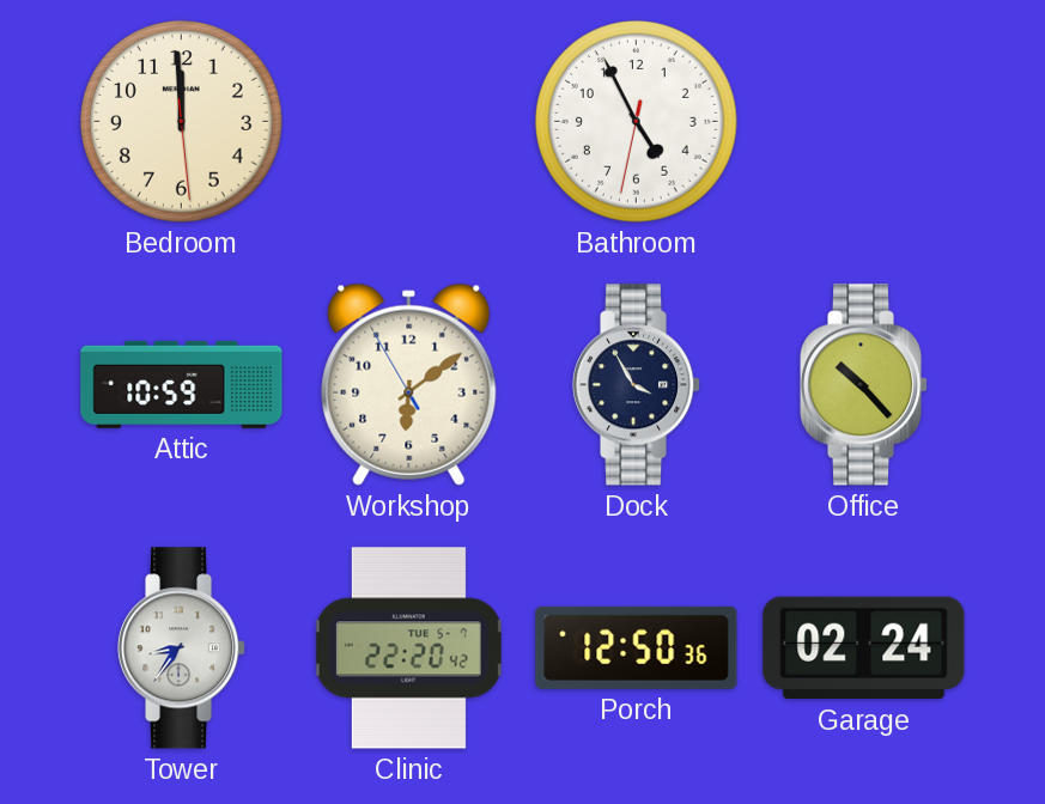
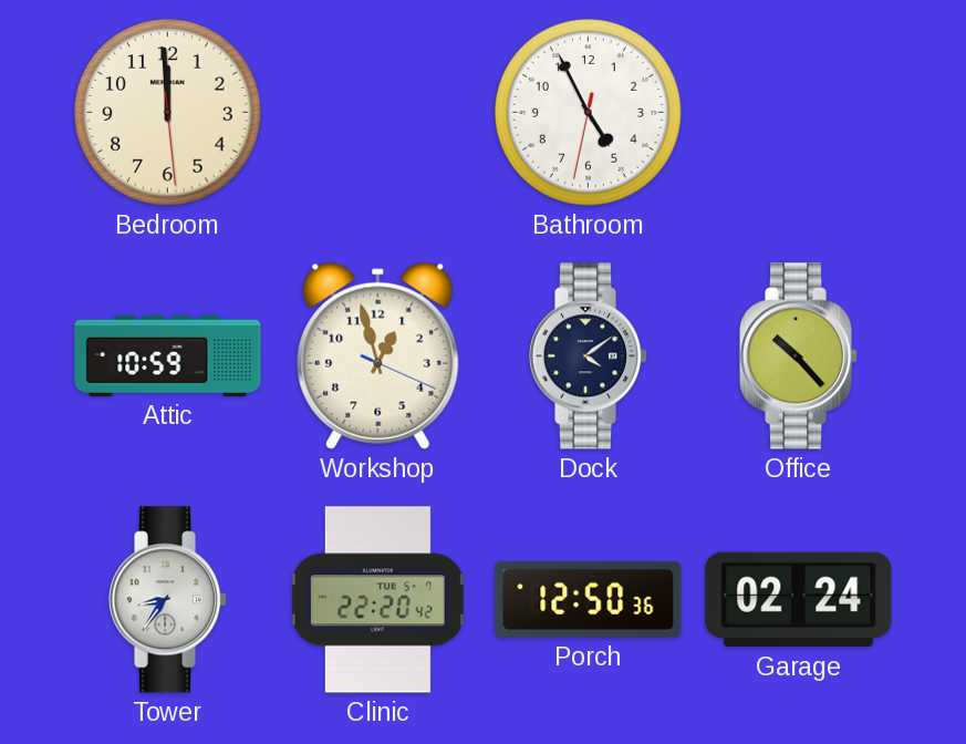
Workshop: 6:08 -> 12:57 (378, 355)
Dock: 3:55 -> 4:09 (589, 356)
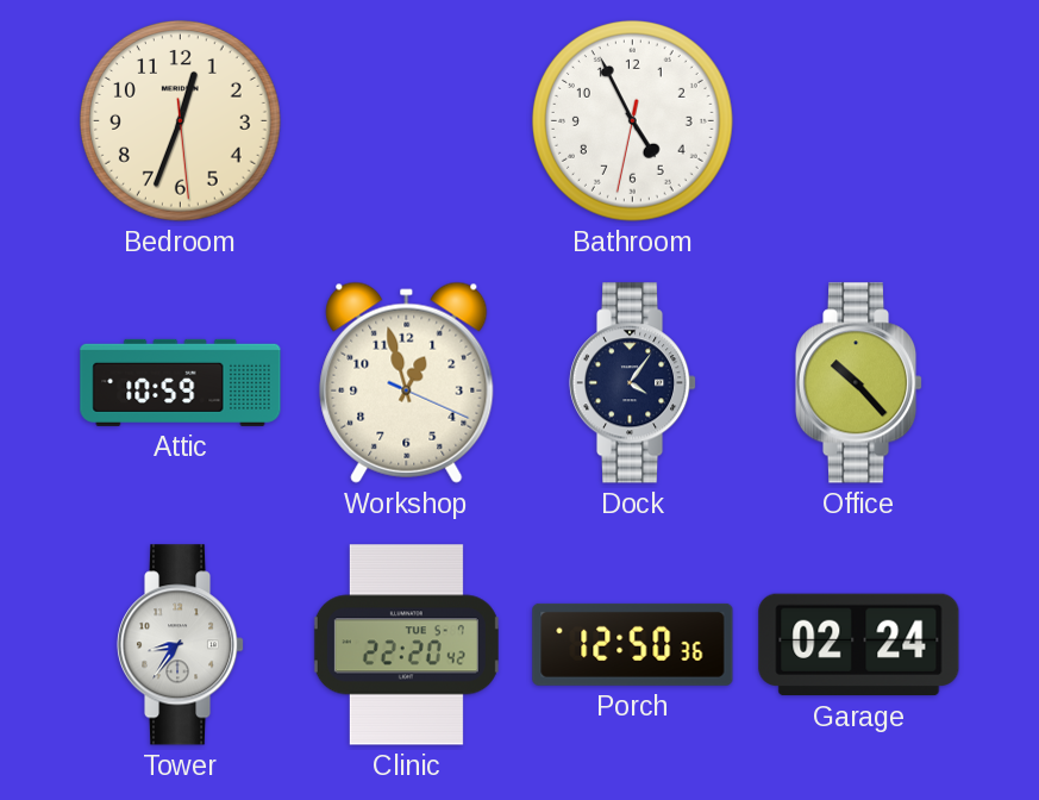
Bedroom: 11:59 -> 12:33 (180, 120)
Dock: 4:09 -> 4:06 (633, 383)
